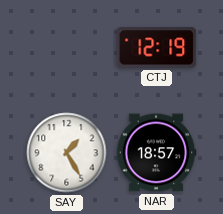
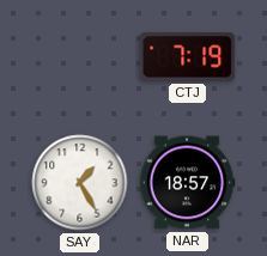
CTJ: 12:19 -> 7:19 (188, 57)
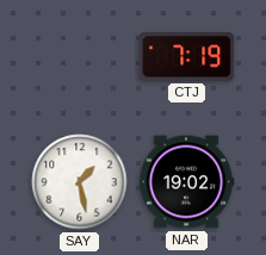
SAY: 1:25 -> 1:28 (80, 182)
NAR: 18:57 -> 19:02 (186, 182)
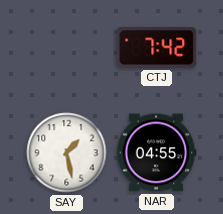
CTJ: 7:19 -> 7:42 (157, 48)
NAR: 19:02 -> 04:55 (156, 153)
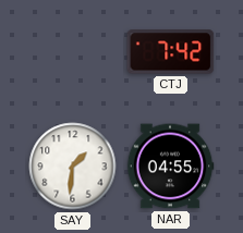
SAY: 1:28 -> 1:31 (73, 167)
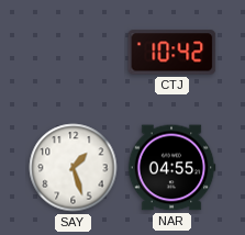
CTJ: 7:42 -> 10:42 (172, 53)
SAY: 1:31 -> 1:27 (74, 168)
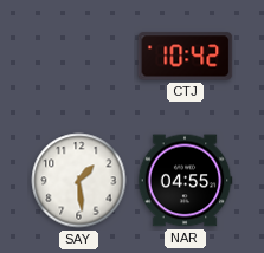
SAY: 1:27 -> 1:29 (79, 181)
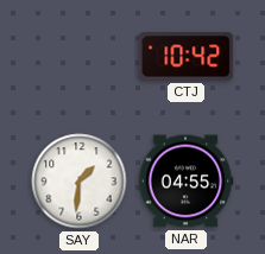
SAY: 1:29 -> 1:31 (80, 182)
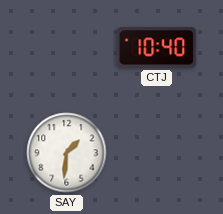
CTJ: 10:42 -> 10:40 (157, 48)
NAR: 04:55 -> none (185, 182)
